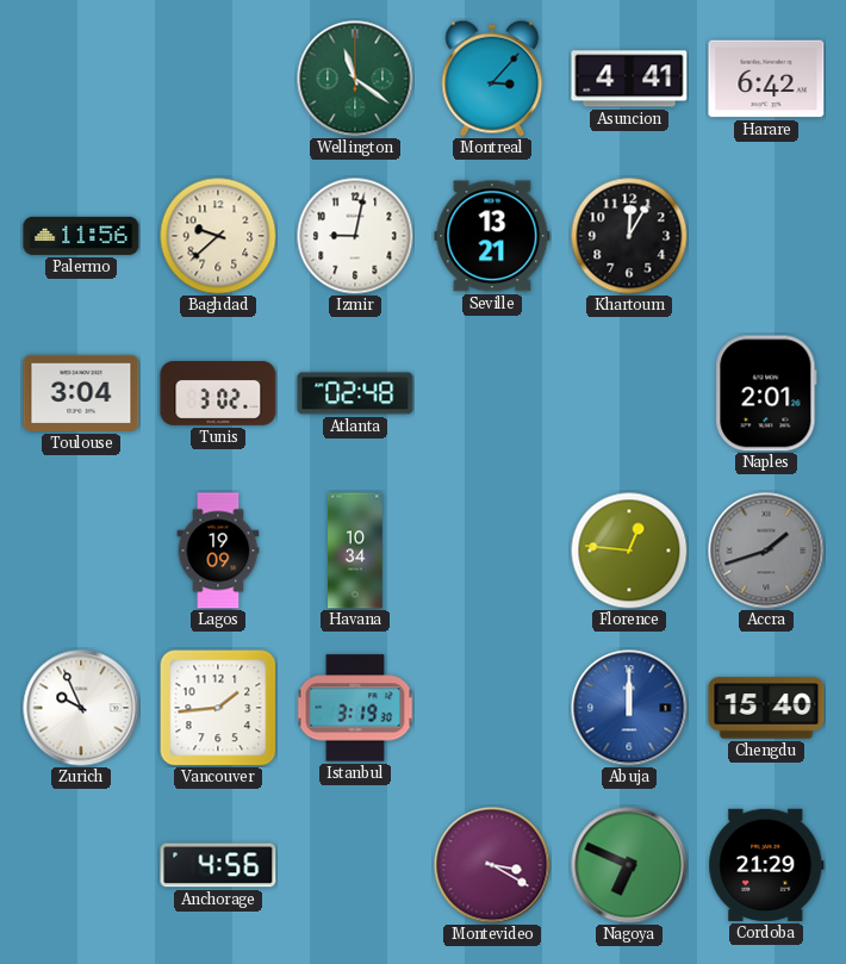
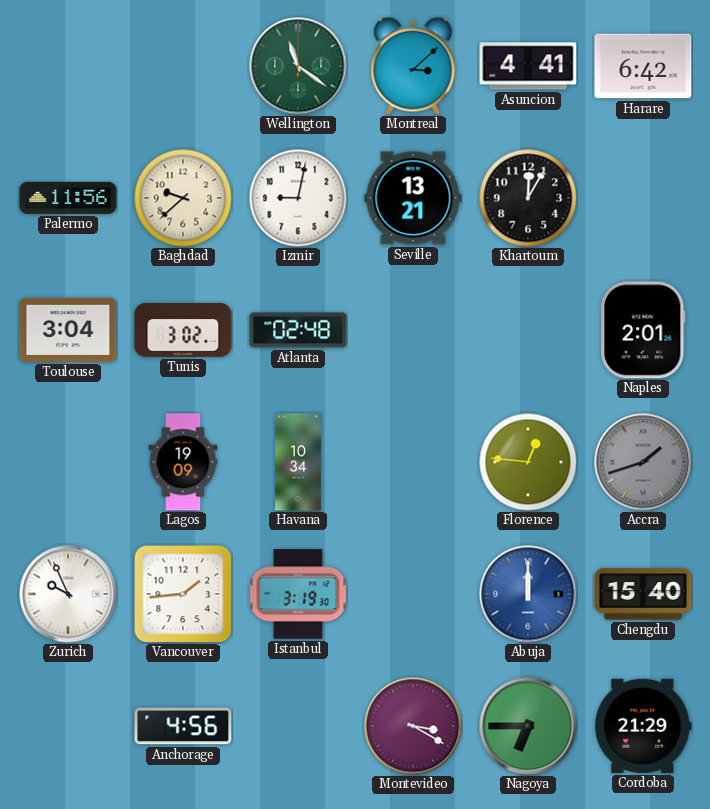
Montreal: 3:07 -> 3:08 (413, 66)
Nagoya: 6:49 -> 6:45 (528, 726)
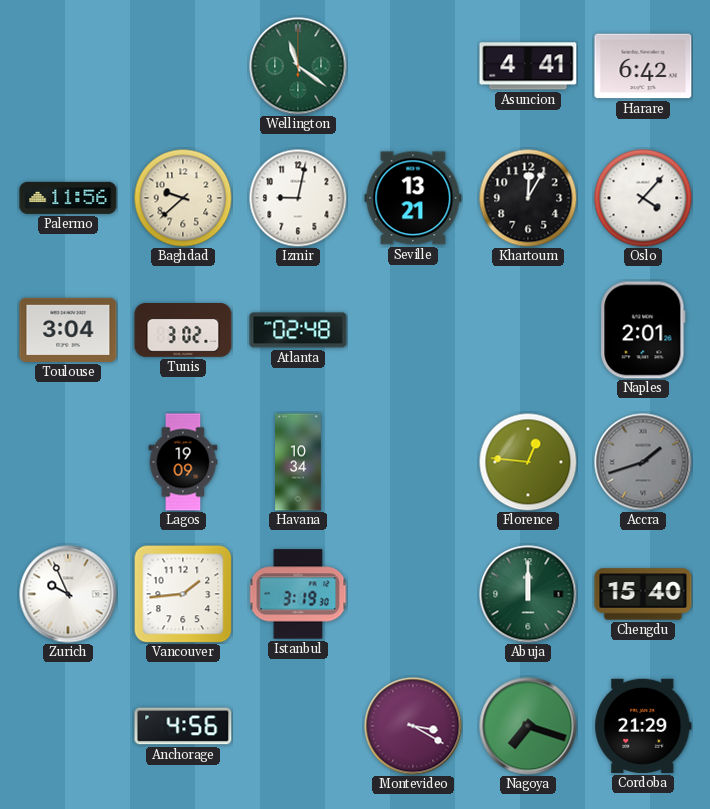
Montreal: 3:08 -> none (413, 66)
Oslo: none -> 4:07 (643, 198)
Abuja dial: blue -> green (528, 594)
Nagoya: 6:45 -> 7:18 (528, 726)
